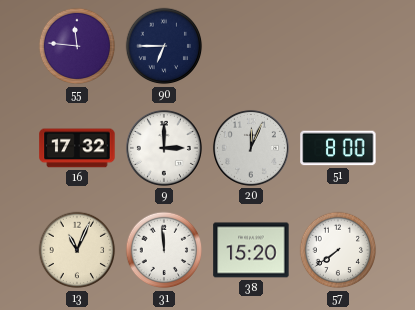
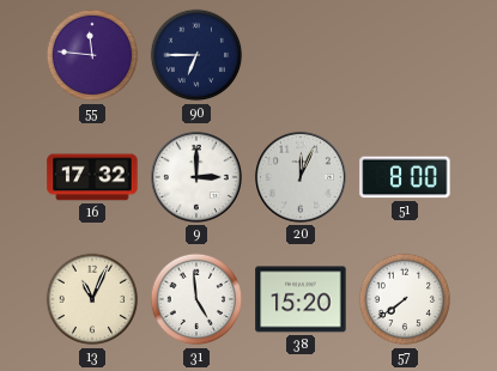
31: 11:59 -> 4:59 (196, 299)
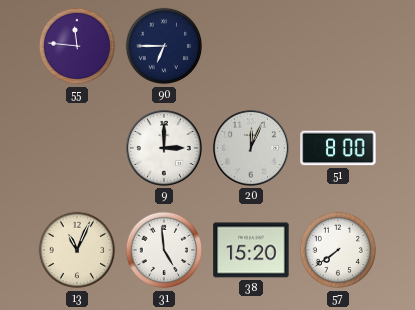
16: 17:32 -> none (92, 177)
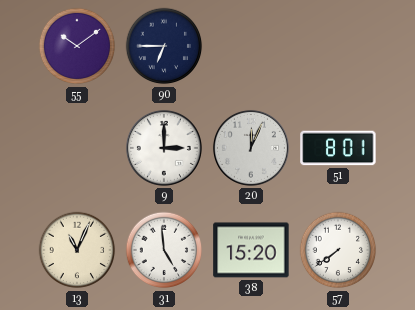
55: 11:46 -> 10:09 (77, 46)
51: 8:00 -> 8:01 (338, 148)
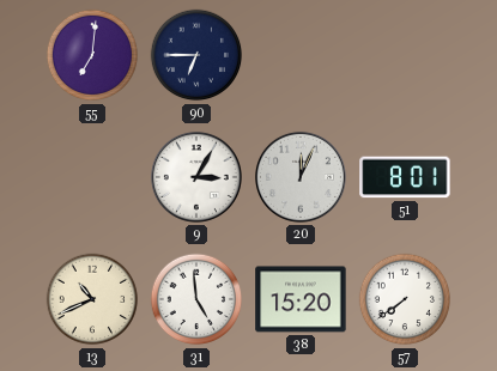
55: 10:09 -> 7:01 (92, 55)
9: 3:00 -> 3:05 (196, 177)
13: 11:04 -> 10:41 (92, 299)
